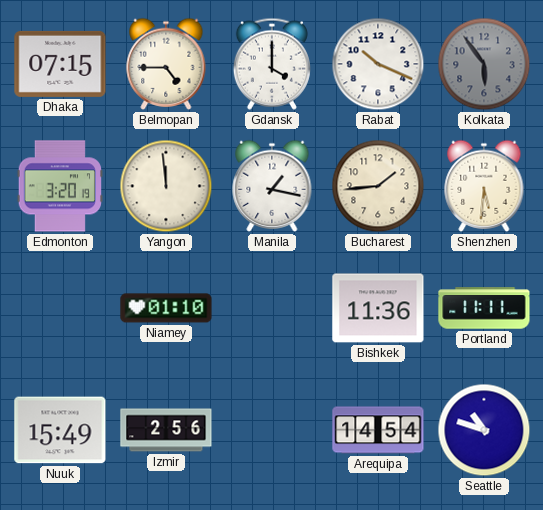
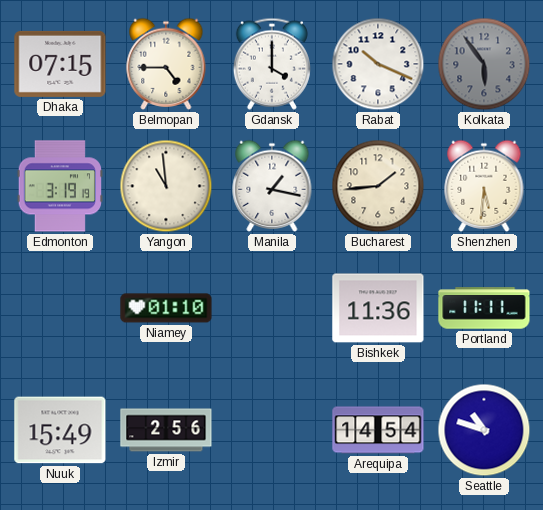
Edmonton: 3:20 -> 3:19 (60, 186)
Yangon: 11:59 -> 10:59 (166, 186)
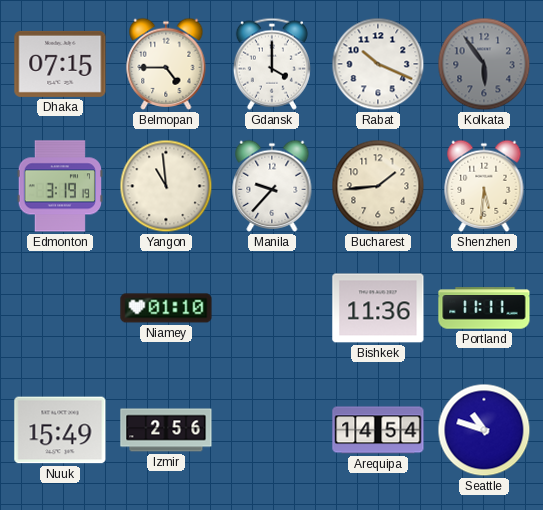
Manila: 1:17 -> 9:37 (272, 186)
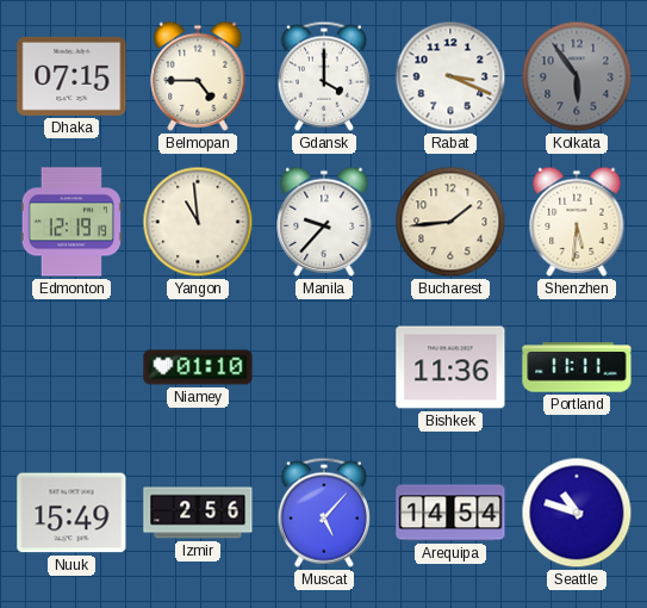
Rabat: 10:19 -> 3:19 (450, 76)
Edmonton: 3:19 -> 12:19 (71, 222)
Muscat: none -> 5:07 (324, 513)
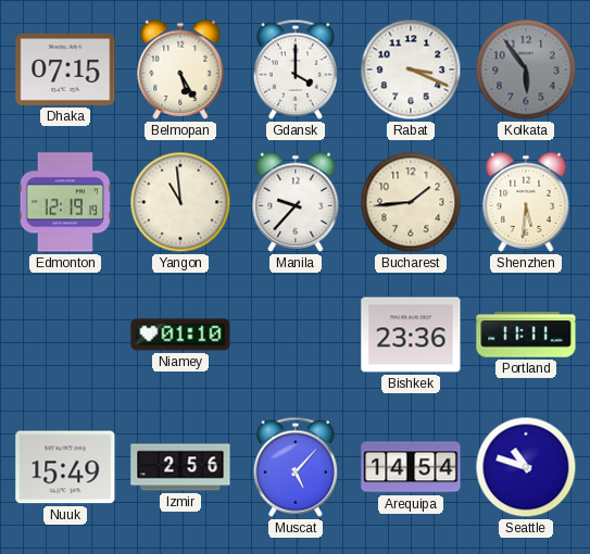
Belmopan: 4:45 -> 5:25 (180, 70)
Bishkek: 11:36 -> 23:36 (411, 335)
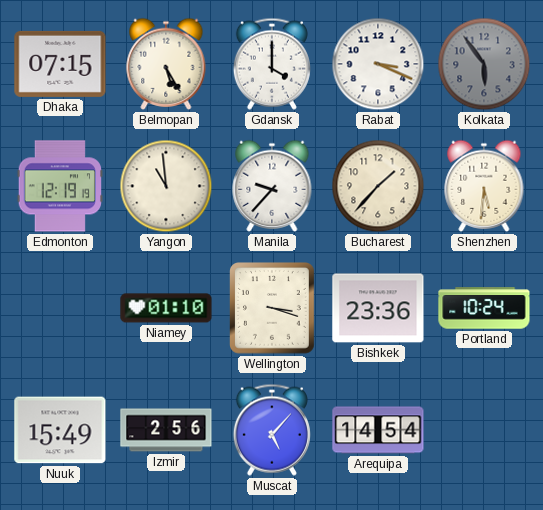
Bucharest: 1:44 -> 1:37 (378, 186)
Wellington: none -> 3:18 (273, 309)
Portland: 11:11 -> 10:24 (484, 308)
Seattle: 10:48 -> none (526, 467)
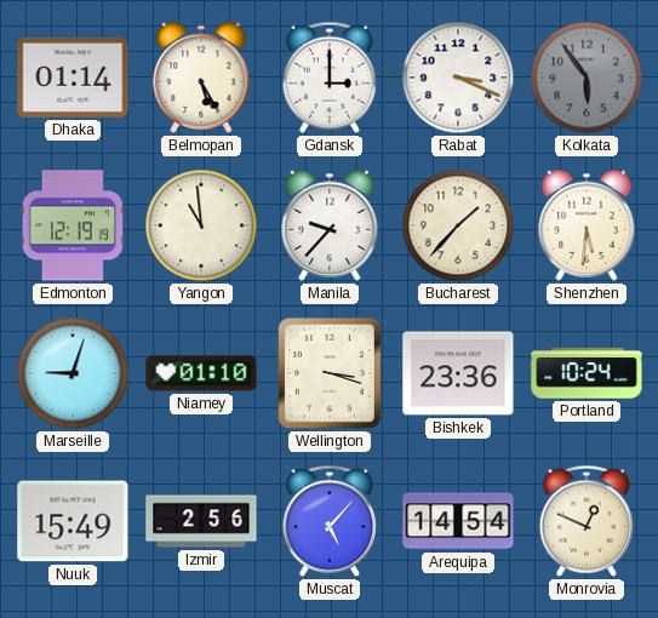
Dhaka: 07:15 -> 01:14 (73, 78)
Gdansk: 4:00 -> 3:00 (330, 78)
Marseille: none -> 9:03 (73, 373)
Monrovia: none -> 12:49 (587, 521)
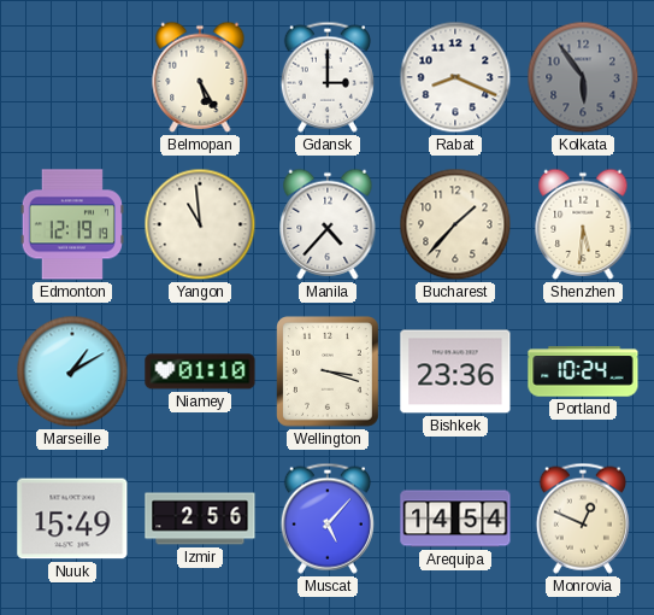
Dhaka: 01:14 -> none (73, 78)
Rabat: 3:19 -> 8:19 (455, 77)
Manila: 9:37 -> 4:37 (328, 224)
Marseille: 9:03 -> 1:10 (72, 371)
